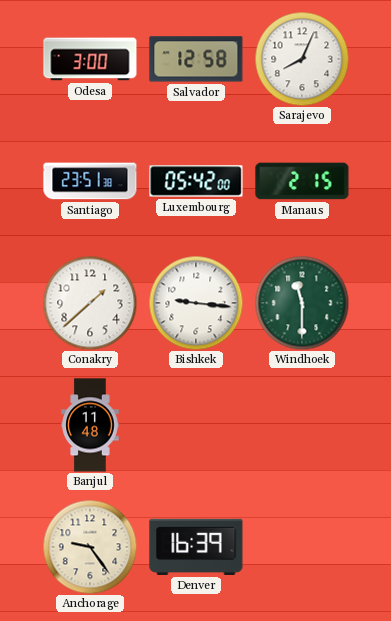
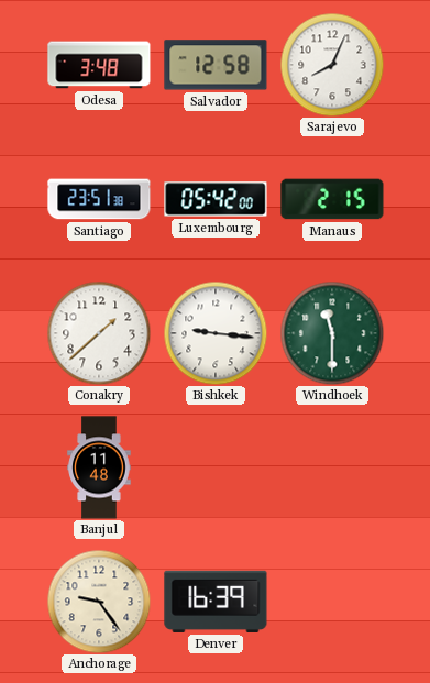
Odesa: 3:00 -> 3:48 (99, 65)
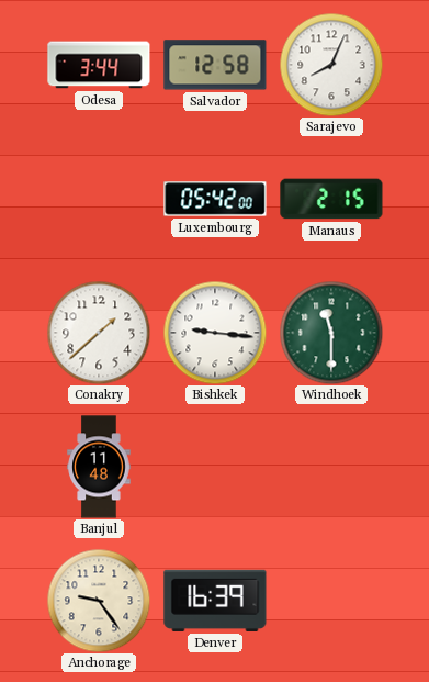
Odesa: 3:48 -> 3:44 (99, 65)
Santiago: 23:51 -> none (99, 199)
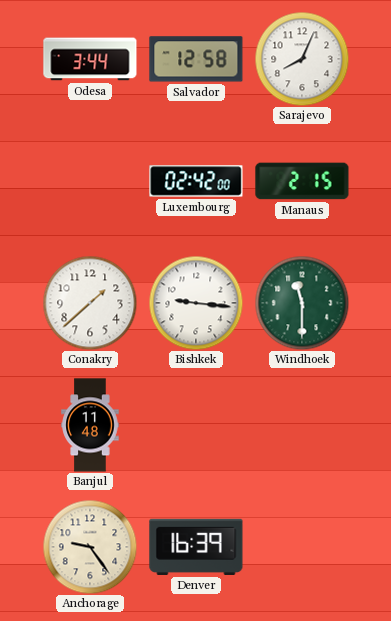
Luxembourg: 05:42 -> 02:42 (196, 181)
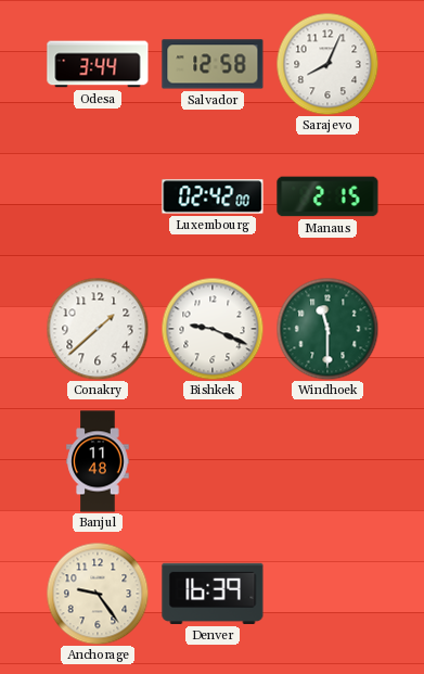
Bishkek: 9:16 -> 9:19 (213, 329)
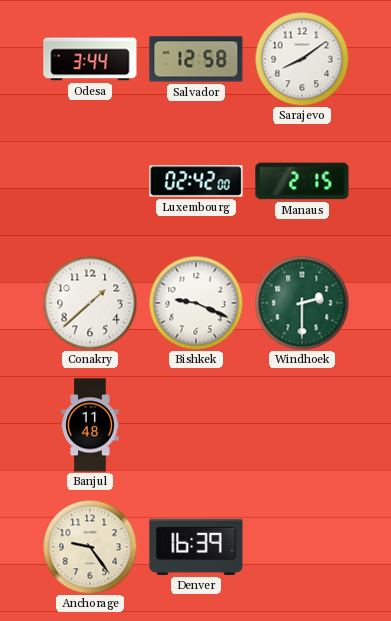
Sarajevo: 8:04 -> 8:09 (302, 59)
Windhoek: 11:30 -> 2:30 (302, 303)
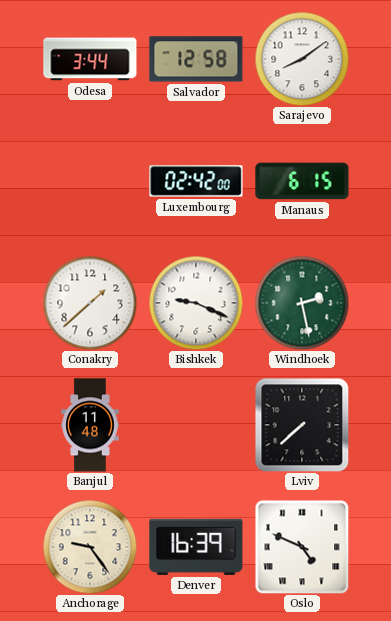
Manaus: 2:15 -> 6:15 (302, 181)
Windhoek: 2:30 -> 2:28 (302, 303)
Lviv: none -> 7:38 (302, 425)
Oslo: none -> 4:49 (302, 547)
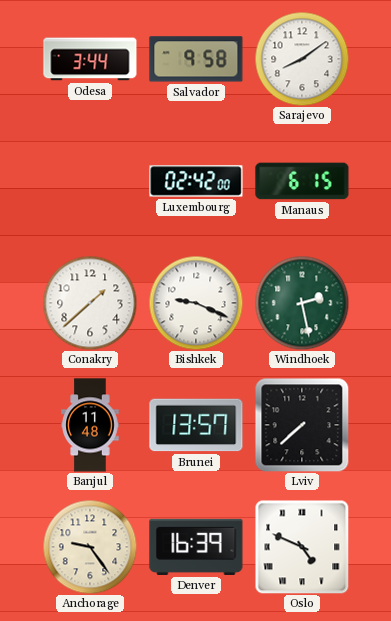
Salvador: 12:58 -> 9:58 (196, 59)
Brunei: none -> 13:57 (196, 425)
